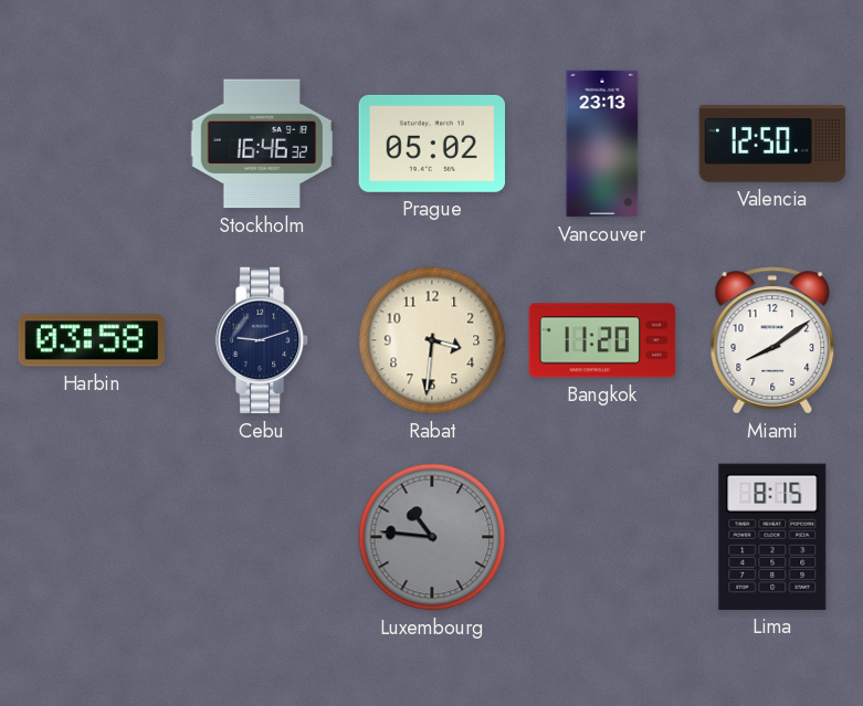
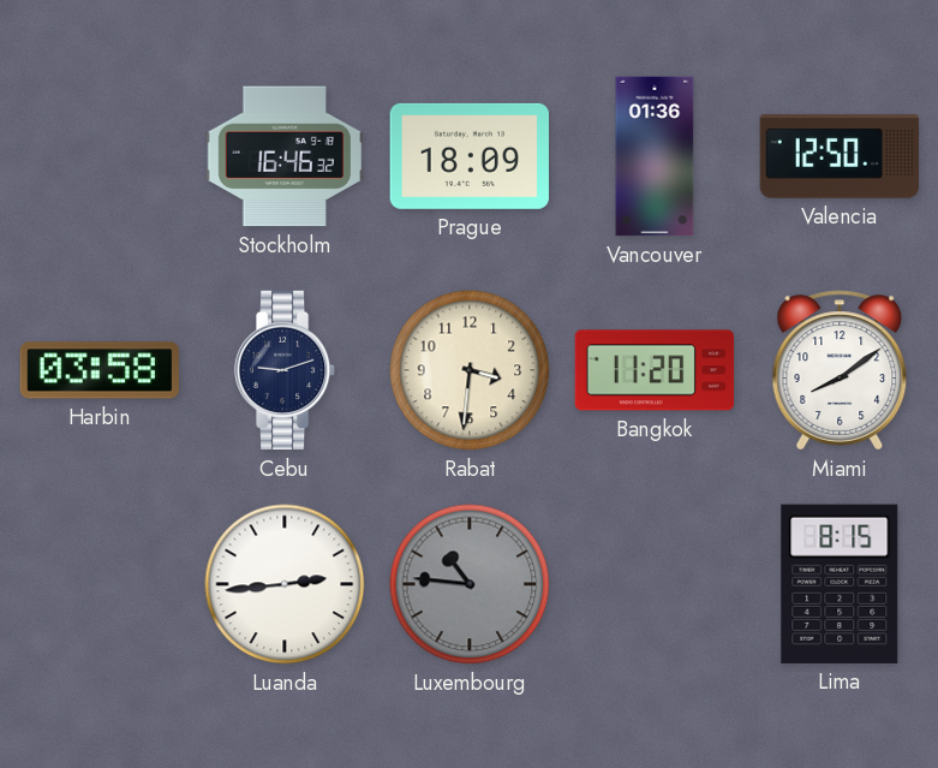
Prague: 05:02 -> 18:09 (468, 156)
Vancouver: 23:13 -> 01:36 (655, 156)
Luanda: none -> 2:44 (285, 584)
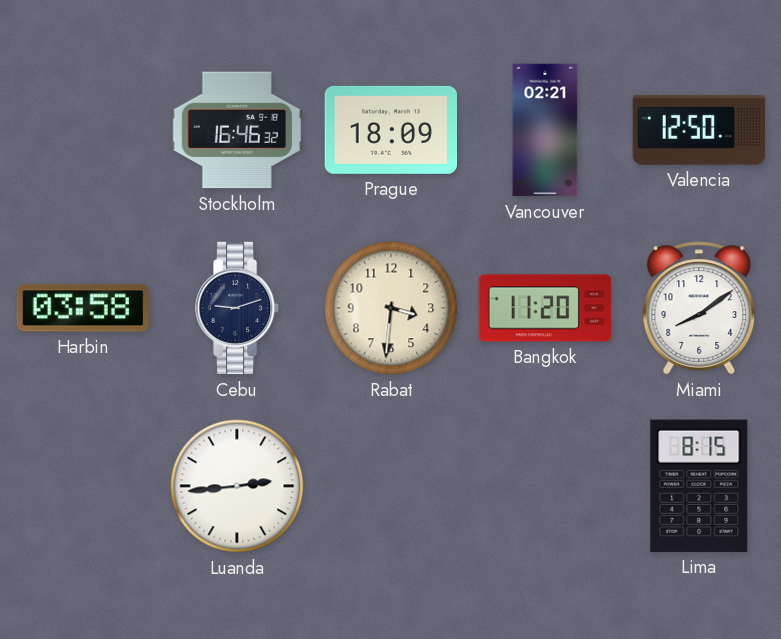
Vancouver: 01:36 -> 02:21 (545, 130)
Luxembourg: 10:46 -> none (470, 584)
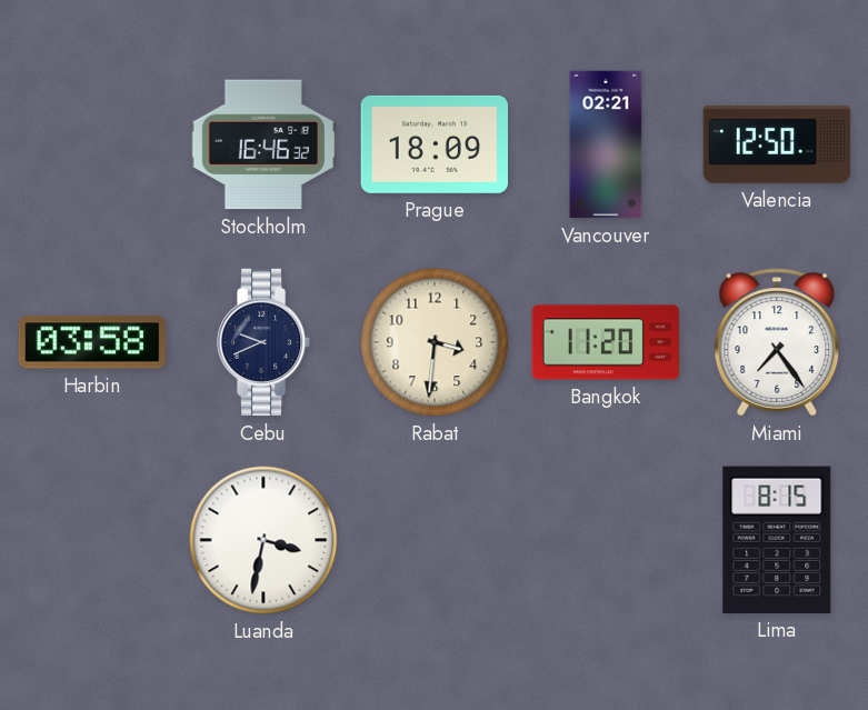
Cebu: 9:12 -> 9:41 (263, 342)
Miami: 8:09 -> 7:24 (777, 342)
Luanda: 2:44 -> 3:32 (263, 540)
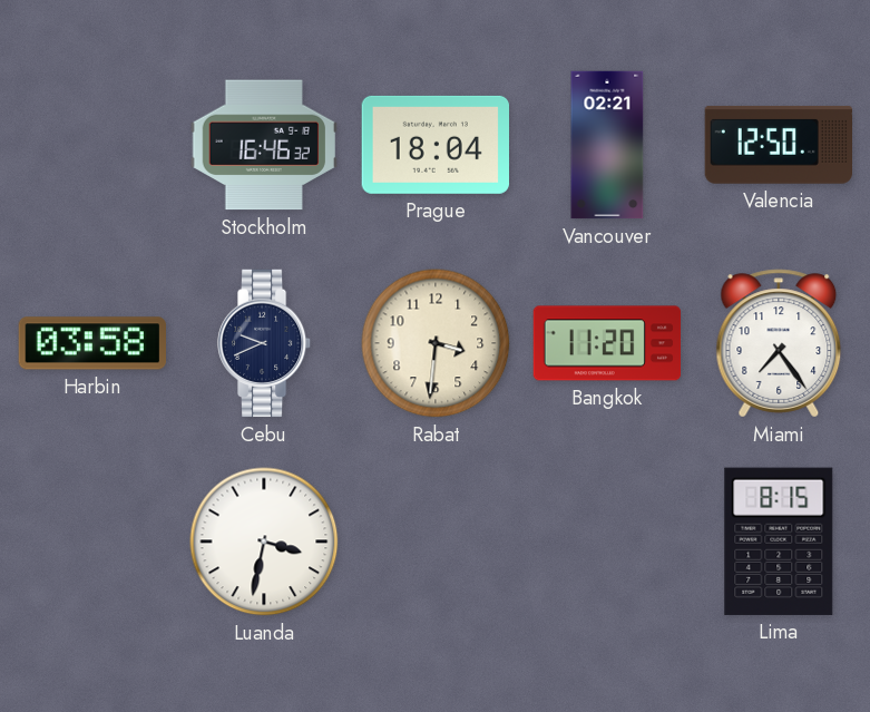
Prague: 18:09 -> 18:04 (434, 145)
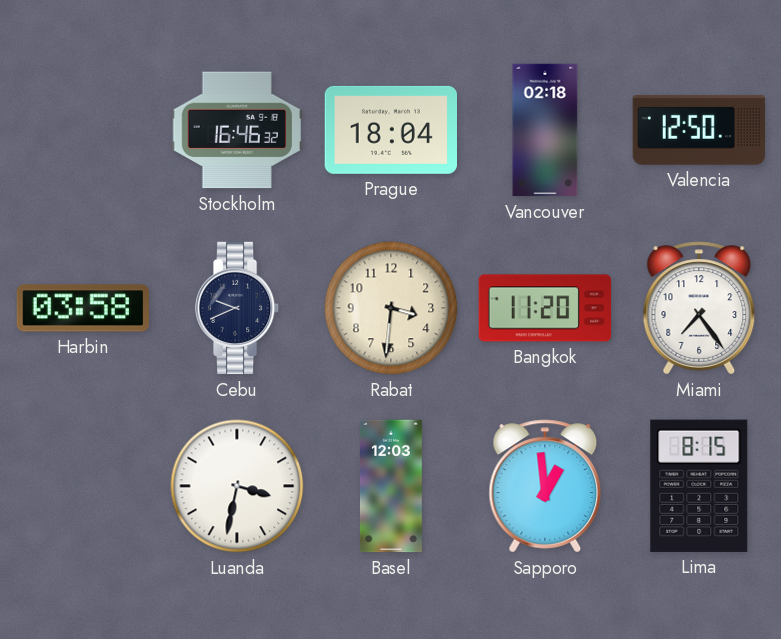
Vancouver: 02:21 -> 02:18 (545, 130)
Basel: none -> 12:03 (391, 486)
Sapporo: none -> 12:59 (545, 486)
